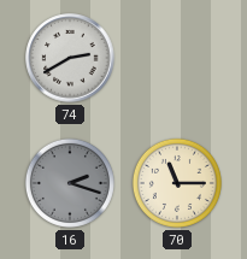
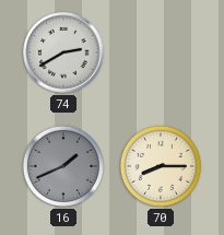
16: 2:18 -> 1:41 (63, 166)
70: 11:15 -> 8:15 (161, 166)
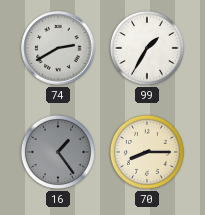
99: none -> 1:35 (147, 48)
16: 1:41 -> 1:24 (58, 152)
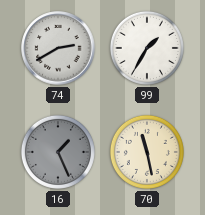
16: 1:24 -> 1:26 (58, 152)
70: 8:15 -> 11:28 (147, 152)
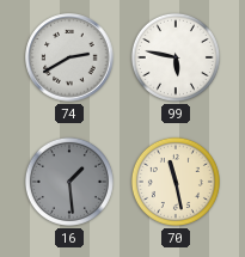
99: 1:35 -> 5:47 (176, 57)
16: 1:26 -> 1:29 (69, 182)
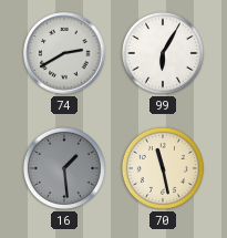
99: 5:47 -> 6:05 (163, 53)
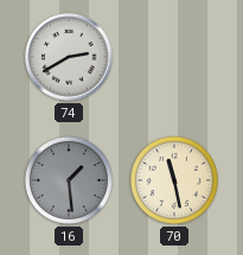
99: 6:05 -> none (163, 53)
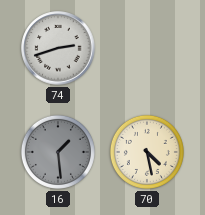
74: 2:40 -> 2:42 (58, 48)
70: 11:28 -> 4:28 (147, 152)
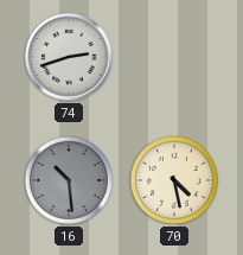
16: 1:29 -> 10:29 (69, 180)
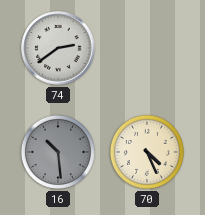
74: 2:42 -> 2:39 (58, 48)
70: 4:28 -> 4:26 (147, 152)
